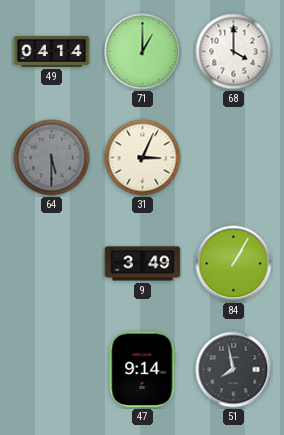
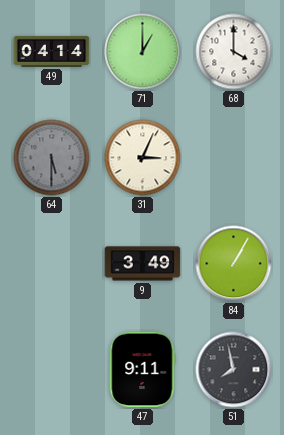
47: 9:14 -> 9:11 (142, 370)
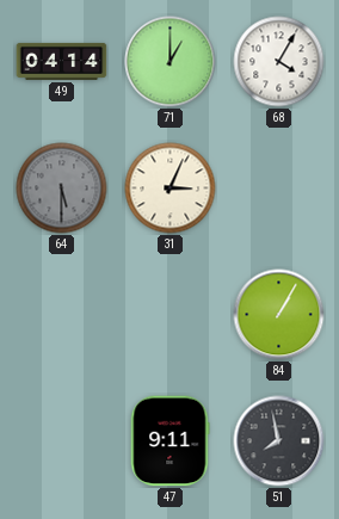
68: 4:00 -> 4:05 (279, 62)
9: 3:49 -> none (143, 264)
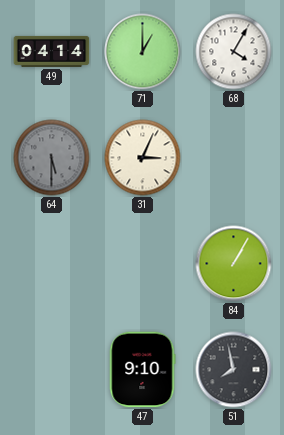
47: 9:11 -> 9:10 (142, 370)
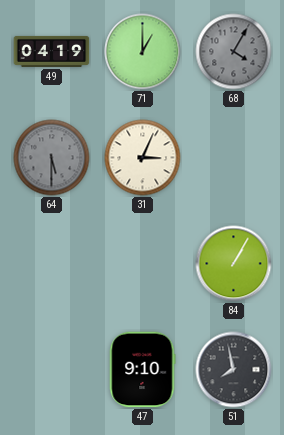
49: 04:14 -> 04:19 (52, 51)
68 dial: white -> grey (234, 52)
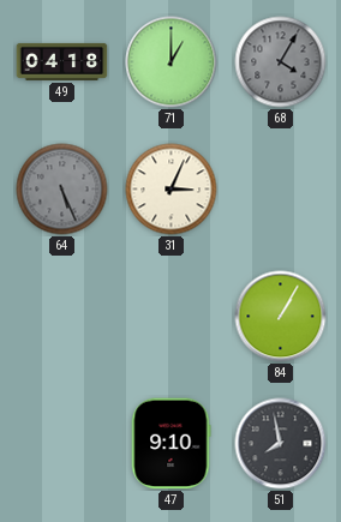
49: 04:19 -> 04:18 (62, 61)
64: 5:30 -> 5:26 (62, 190)
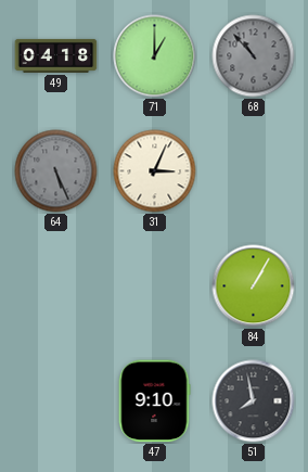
68: 4:05 -> 10:53 (254, 56)
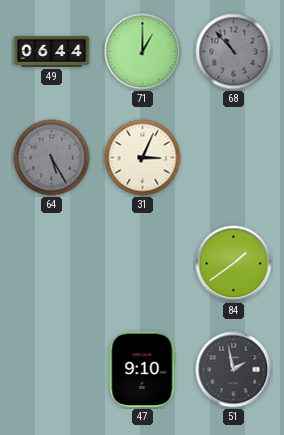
49: 04:18 -> 06:44 (52, 51)
64: 5:26 -> 5:25 (52, 158)
84: 1:05 -> 1:39 (234, 264)
51: 7:58 -> 1:58 (234, 370)
